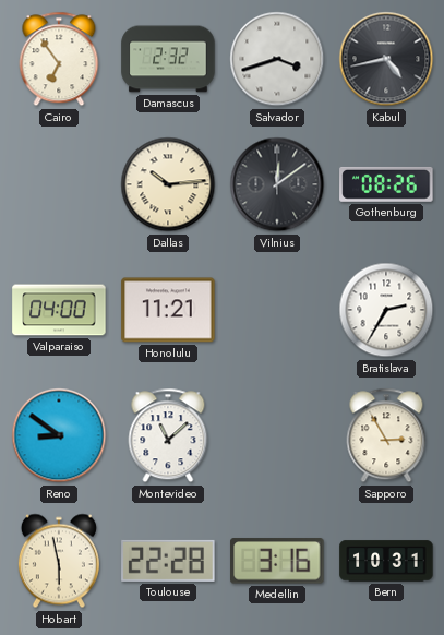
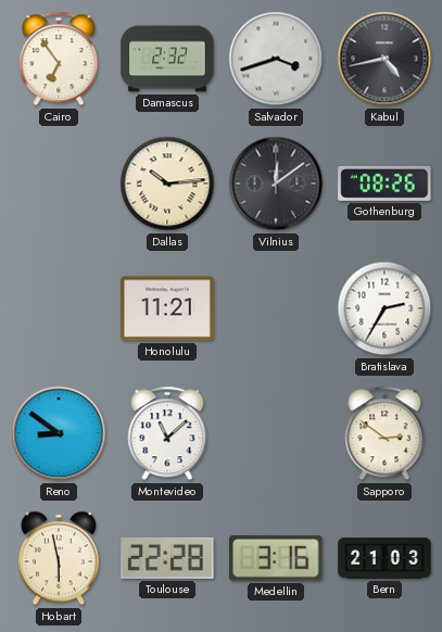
Valparaiso: 04:00 -> none (59, 310)
Sapporo: 2:55 -> 2:51 (384, 433)
Bern: 10:31 -> 21:03 (384, 558)
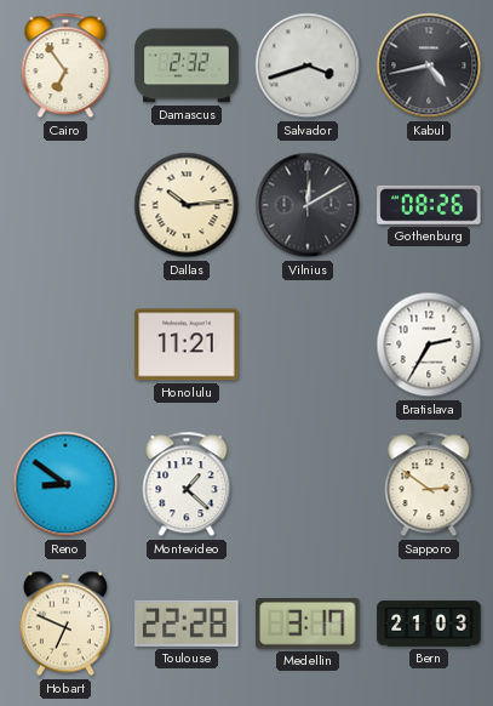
Vilnius: 12:09 -> 12:10 (308, 205)
Montevideo: 11:08 -> 1:22 (187, 484)
Hobart: 5:58 -> 6:49 (65, 624)
Medellin: 3:16 -> 3:17 (308, 624)
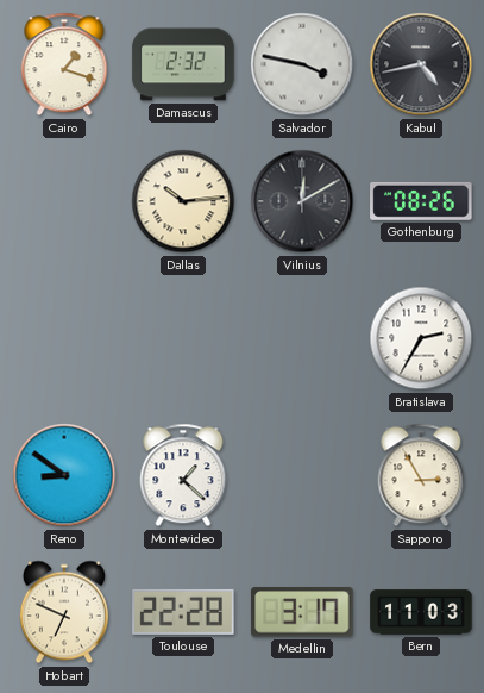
Cairo: 6:54 -> 1:18 (64, 64)
Salvador: 3:42 -> 3:47 (302, 64)
Honolulu: 11:21 -> none (187, 345)
Sapporo: 2:51 -> 2:55 (421, 475)
Bern: 21:03 -> 11:03 (421, 612)
